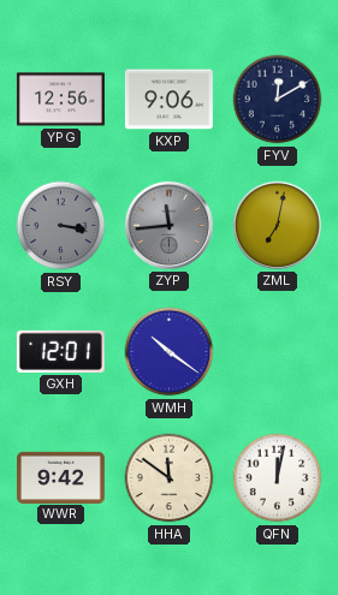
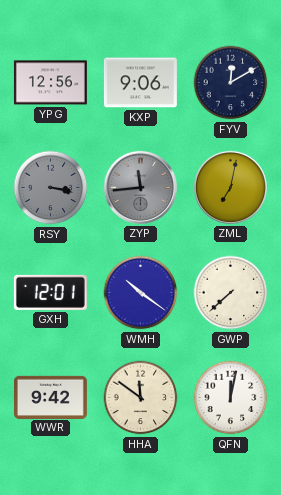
GWP: none -> 7:38 (231, 293)
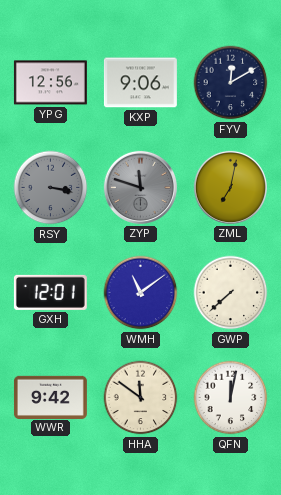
ZYP: 11:44 -> 11:48 (140, 187)
WMH: 10:21 -> 11:09 (141, 293)
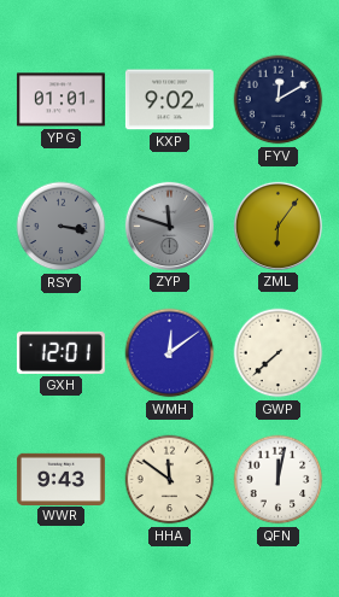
YPG: 12:56 -> 01:01 (60, 100)
KXP: 9:06 -> 9:02 (169, 100)
ZML: 7:02 -> 6:06 (277, 226)
WMH: 11:09 -> 12:09 (170, 353)
WWR: 9:42 -> 9:43 (60, 479)
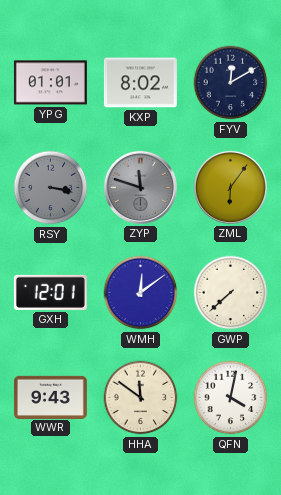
KXP: 9:02 -> 8:02 (140, 83)
QFN: 12:02 -> 4:02 (231, 398)
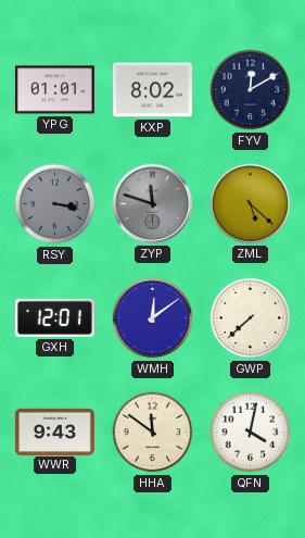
ZML: 6:06 -> 5:22 (250, 203)
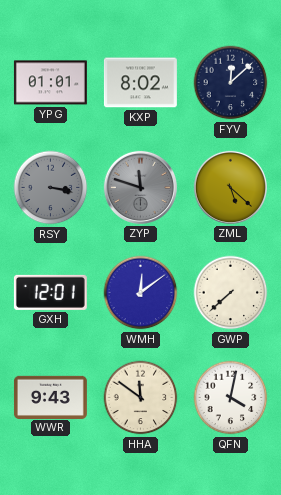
FYV: 12:10 -> 12:08 (231, 83)
